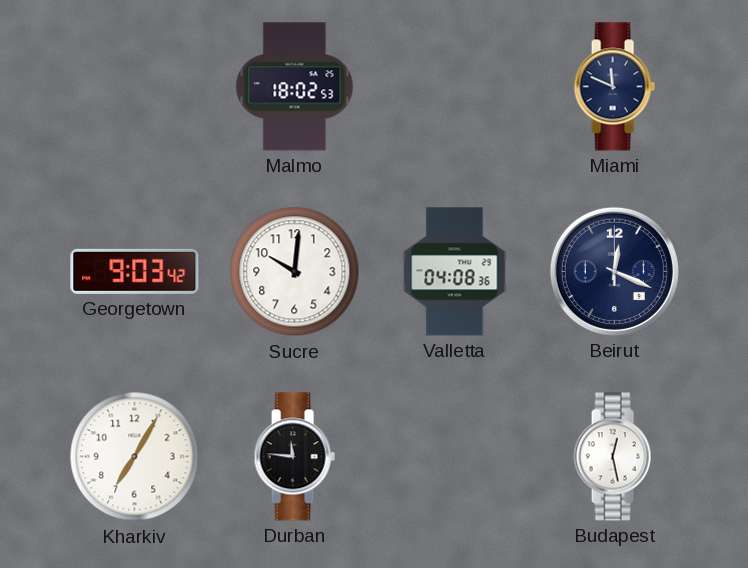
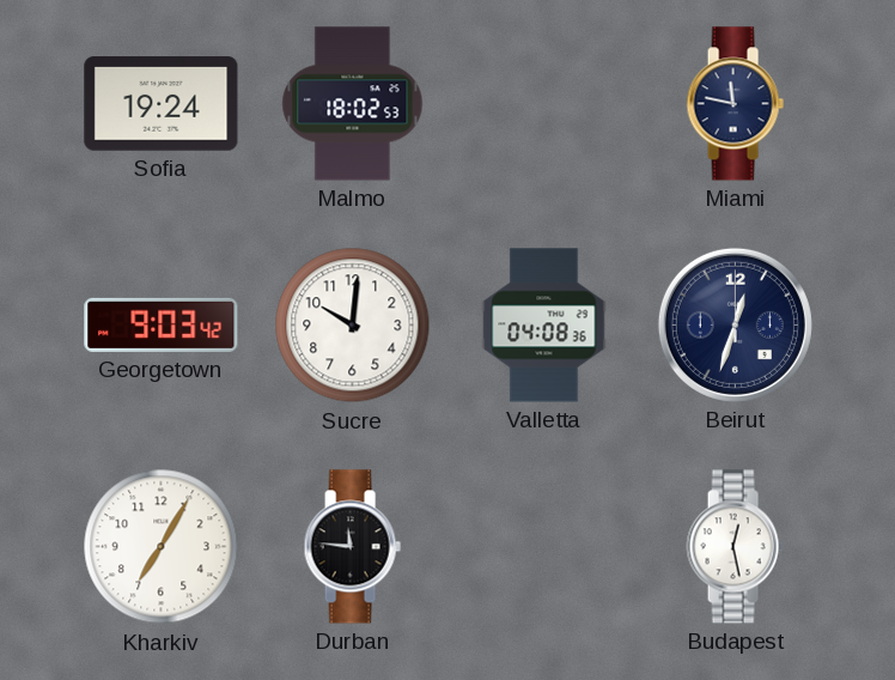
Sofia: none -> 19:24 (162, 104)
Miami: 11:49 -> 11:47 (735, 104)
Beirut: 12:19 -> 12:33 (735, 324)
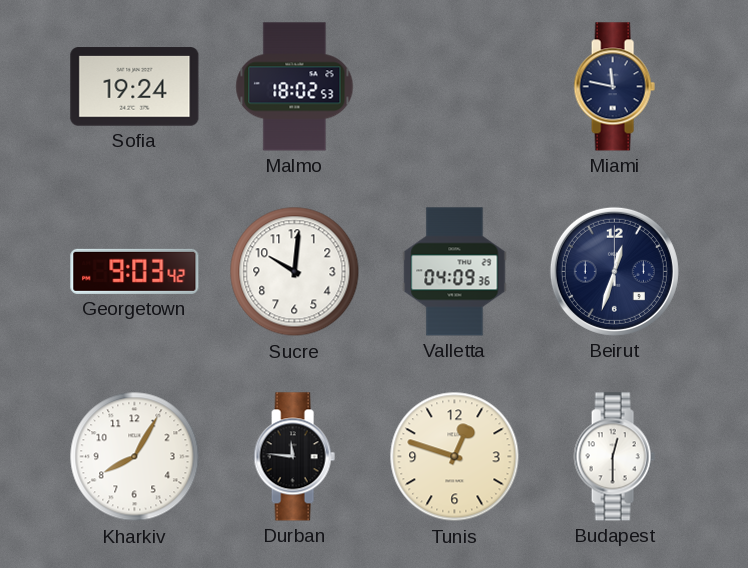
Valletta: 04:08 -> 04:09 (455, 272)
Kharkiv: 7:05 -> 8:05 (135, 457)
Tunis: none -> 12:48 (455, 457)
Budapest: 12:28 -> 12:30 (614, 457)
